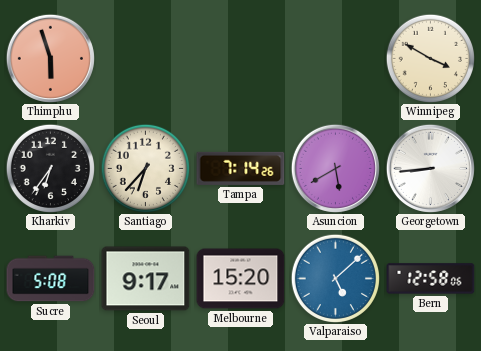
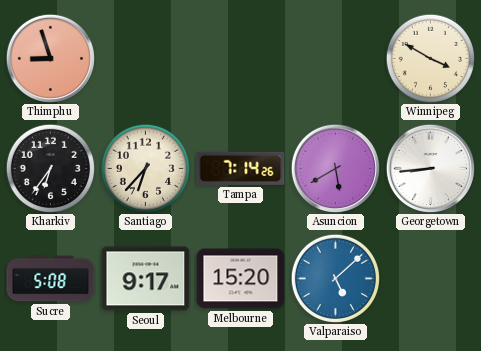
Thimphu: 5:57 -> 8:57 (50, 58)
Bern: 12:58 -> none (431, 279)
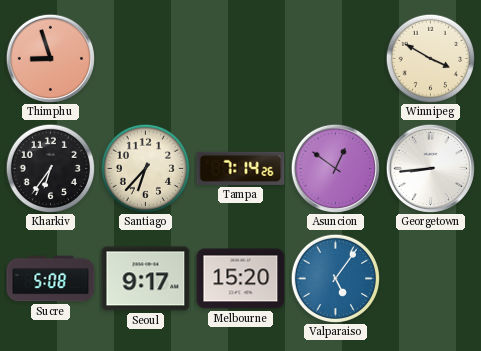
Asuncion: 5:40 -> 12:51 (335, 168)
Valparaiso: 5:08 -> 5:06 (335, 278)
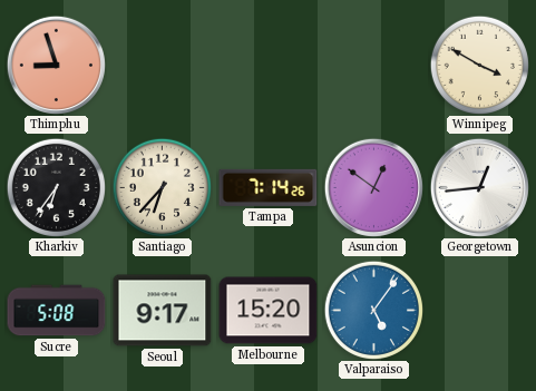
Georgetown: 8:44 -> 12:44 (479, 187)
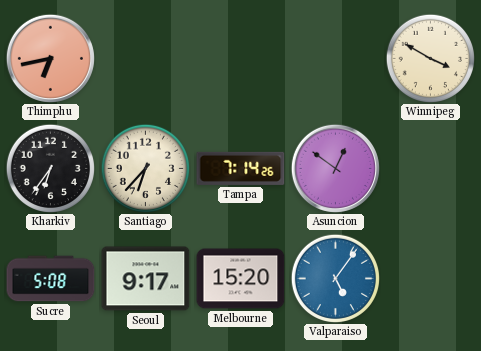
Thimphu: 8:57 -> 6:43 (50, 58)
Georgetown: 12:44 -> none (479, 187)
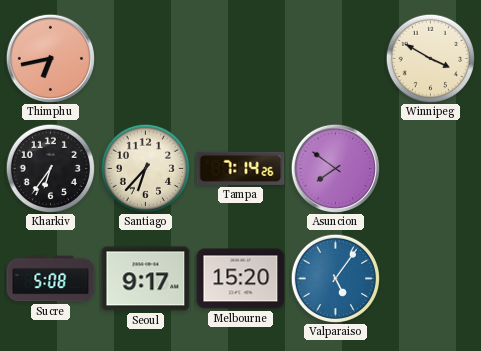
Asuncion: 12:51 -> 7:51 (335, 168)
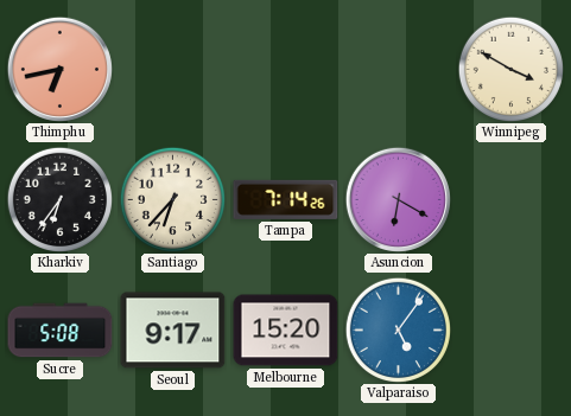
Asuncion: 7:51 -> 6:20 (398, 199)
